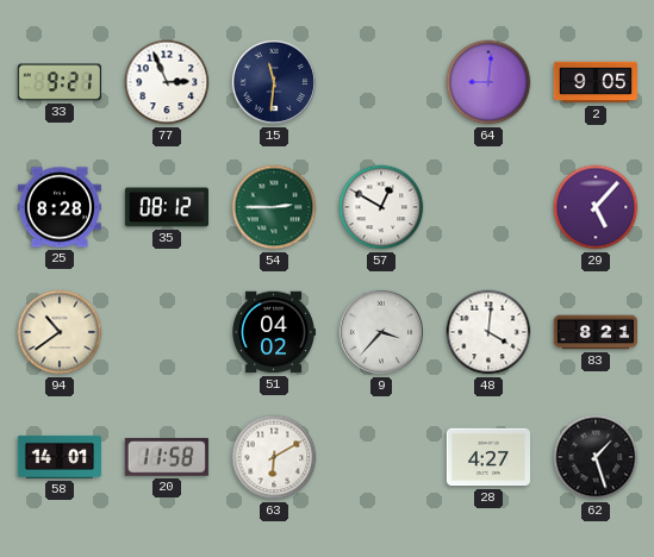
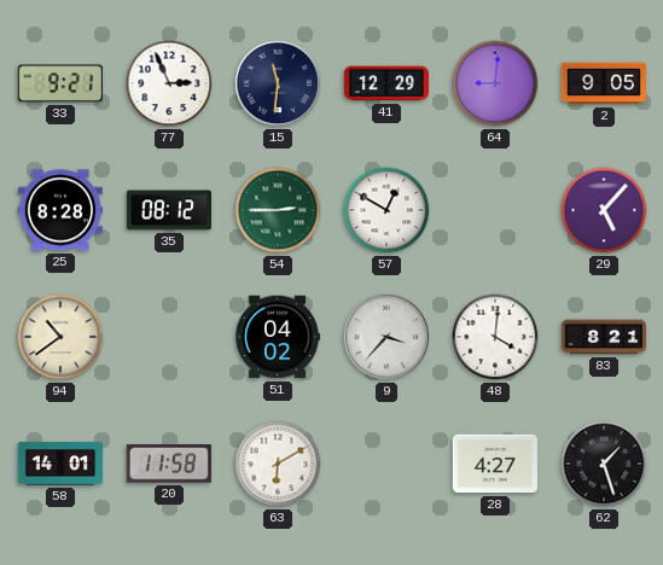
41: none -> 12:29 (385, 83)
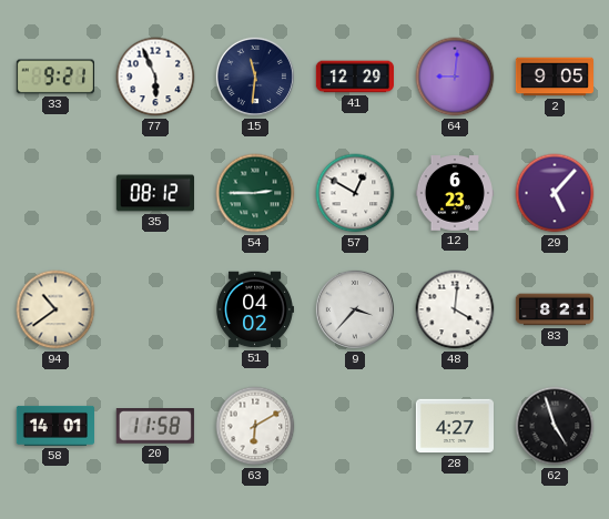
77: 2:56 -> 5:56 (155, 77)
25: 8:28 -> none (60, 210)
12: none -> 6:23 (454, 193)
62: 1:27 -> 4:57 (555, 426)
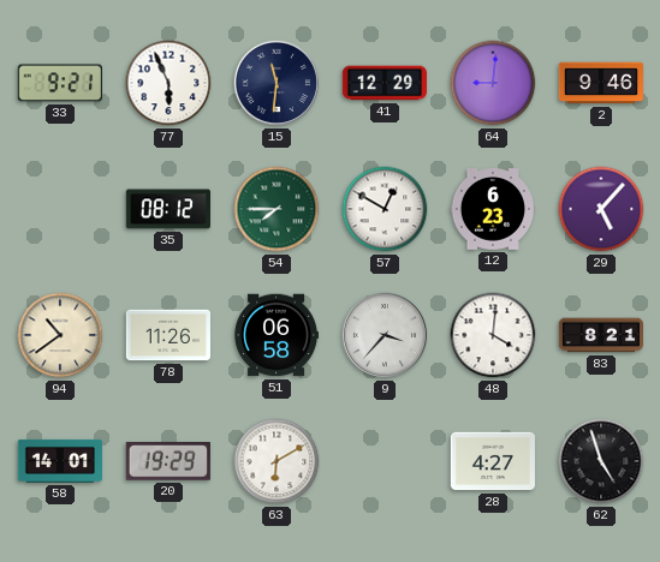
2: 9:05 -> 9:46 (600, 83)
54: 2:45 -> 7:45 (277, 209)
78: none -> 11:26 (167, 335)
51: 04:02 -> 06:58 (275, 335)
20: 11:58 -> 19:29 (168, 462)
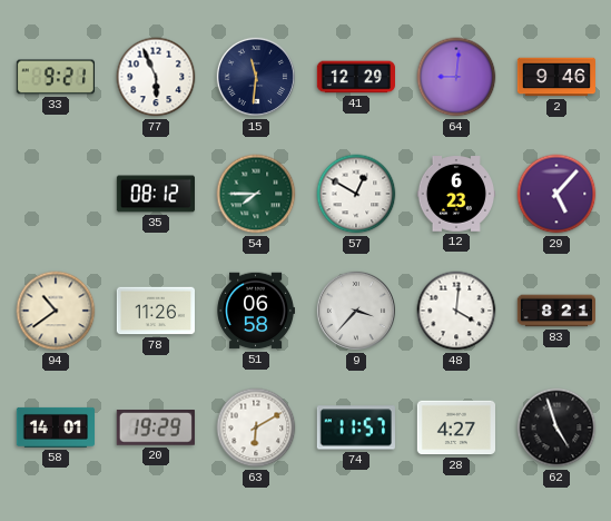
74: none -> 11:57 (356, 427)
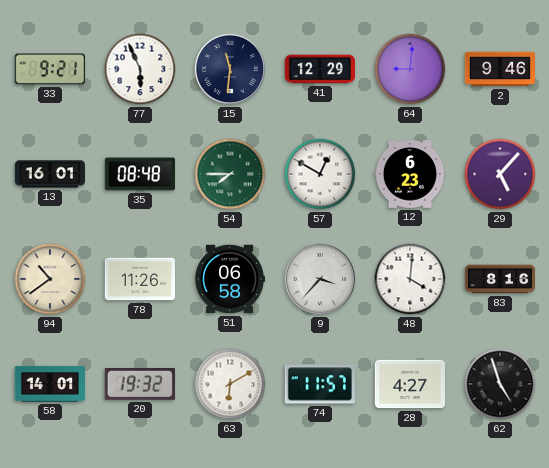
13: none -> 16:01 (49, 174)
35: 08:12 -> 08:48 (139, 174)
83: 8:21 -> 8:16 (499, 279)
20: 19:29 -> 19:32 (140, 385)
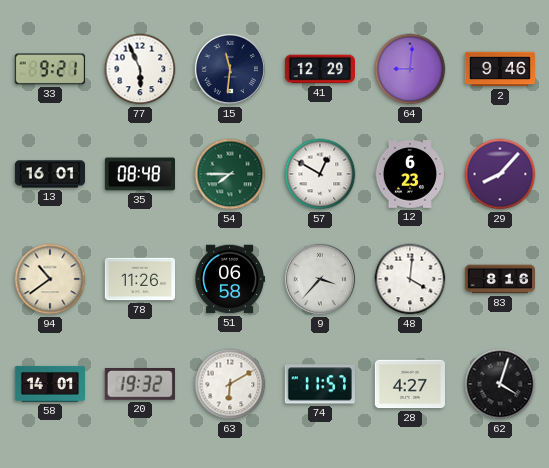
29: 5:07 -> 8:07 (500, 174)
62: 4:57 -> 4:03 (500, 384)
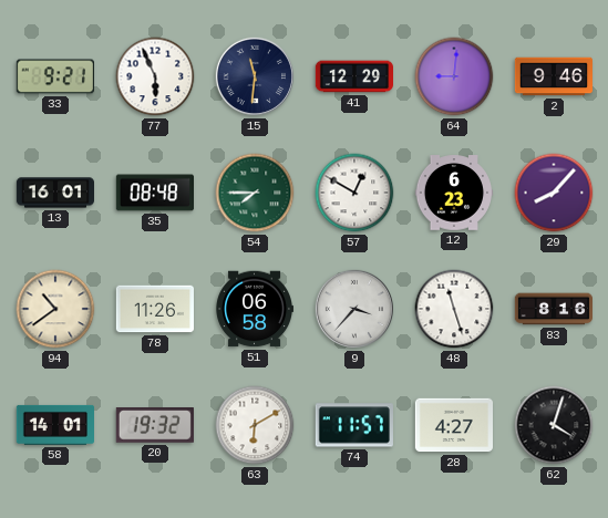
48: 4:01 -> 11:27 (454, 309)
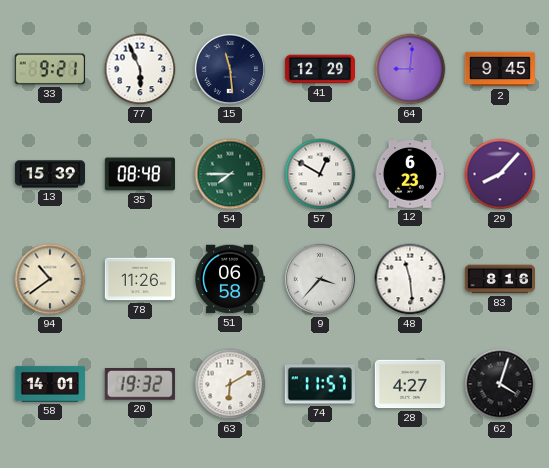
15: 11:31 -> 11:29 (230, 69)
2: 9:46 -> 9:45 (499, 69)
13: 16:01 -> 15:39 (49, 174)
48: 11:27 -> 11:29 (410, 279)
